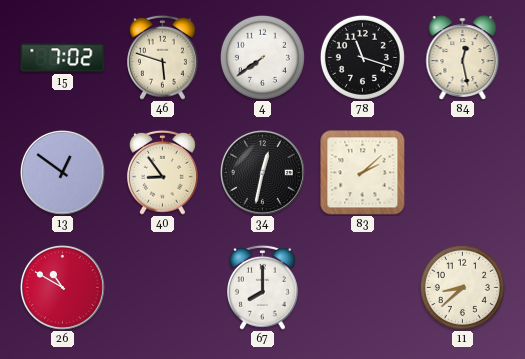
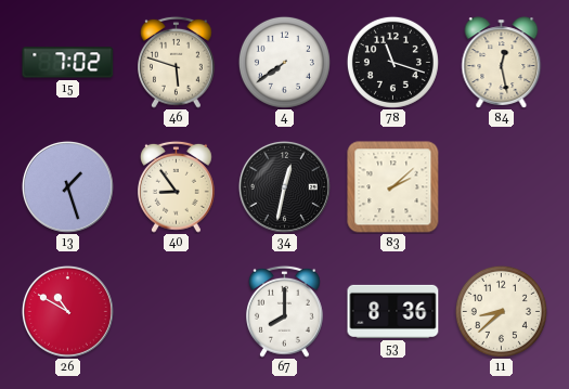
13: 12:51 -> 1:27 (67, 186)
53: none -> 8:36 (393, 311)
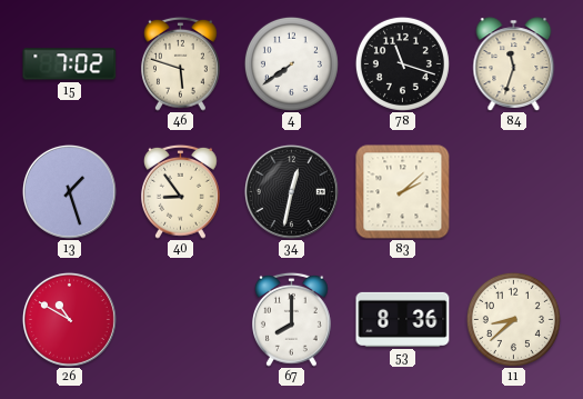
84: 12:28 -> 11:33 (514, 64)
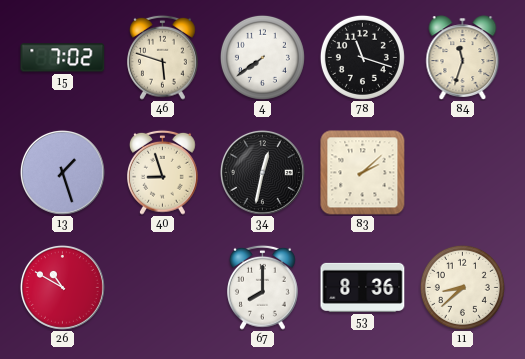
40: 8:54 -> 8:57 (163, 172)
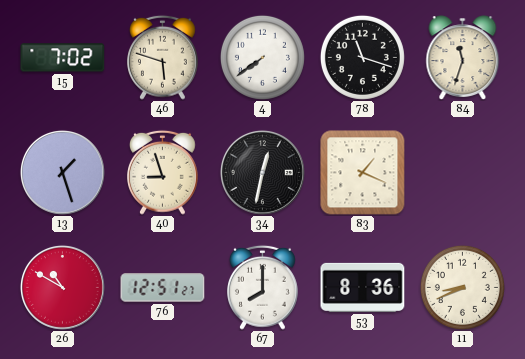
83: 2:08 -> 1:19 (363, 173)
76: none -> 12:51 (163, 288)
11: 8:38 -> 8:41 (462, 287)
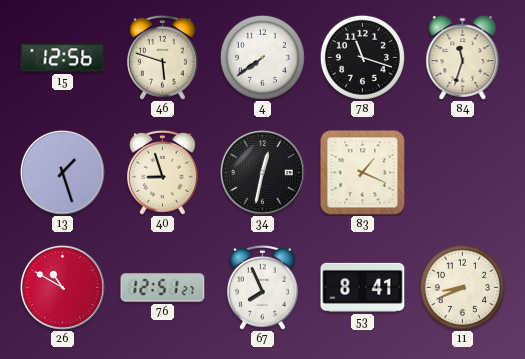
15: 7:02 -> 12:56 (63, 58)
67: 8:00 -> 7:56 (263, 287)
53: 8:36 -> 8:41 (363, 287)
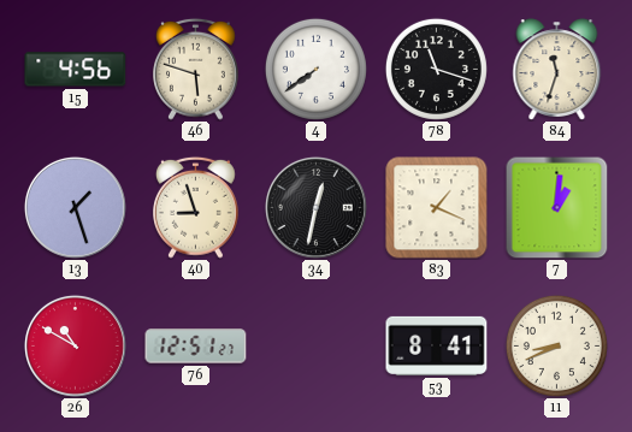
15: 12:56 -> 4:56 (76, 70)
7: none -> 1:01 (556, 207)
67: 7:56 -> none (263, 287)
